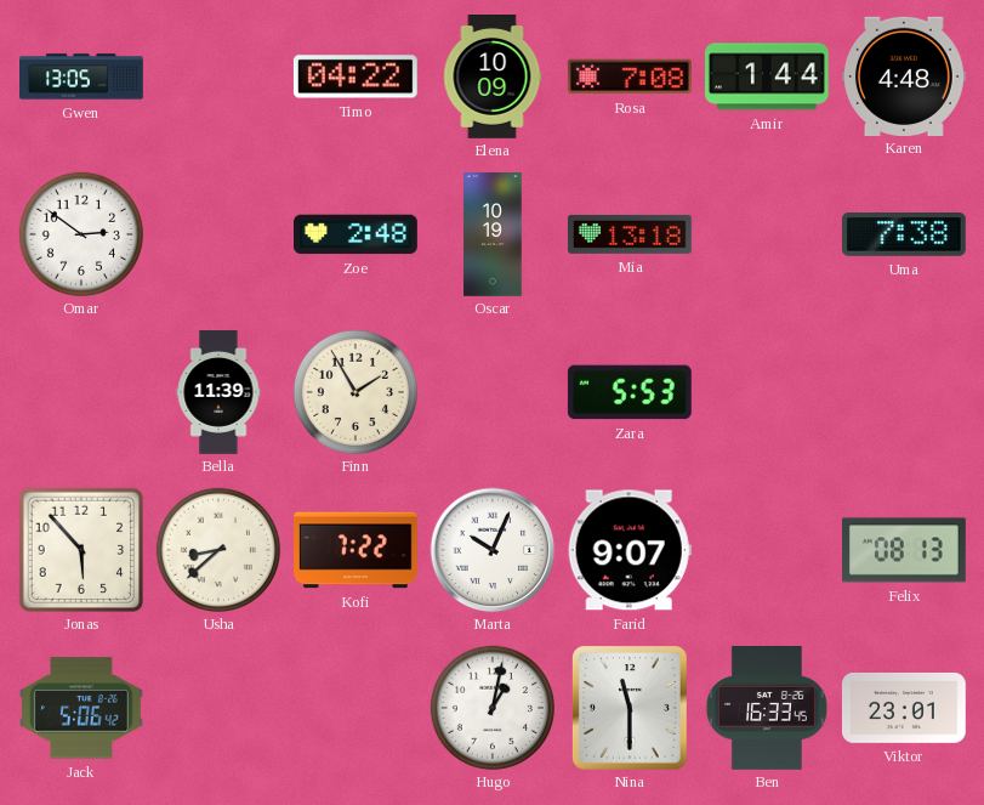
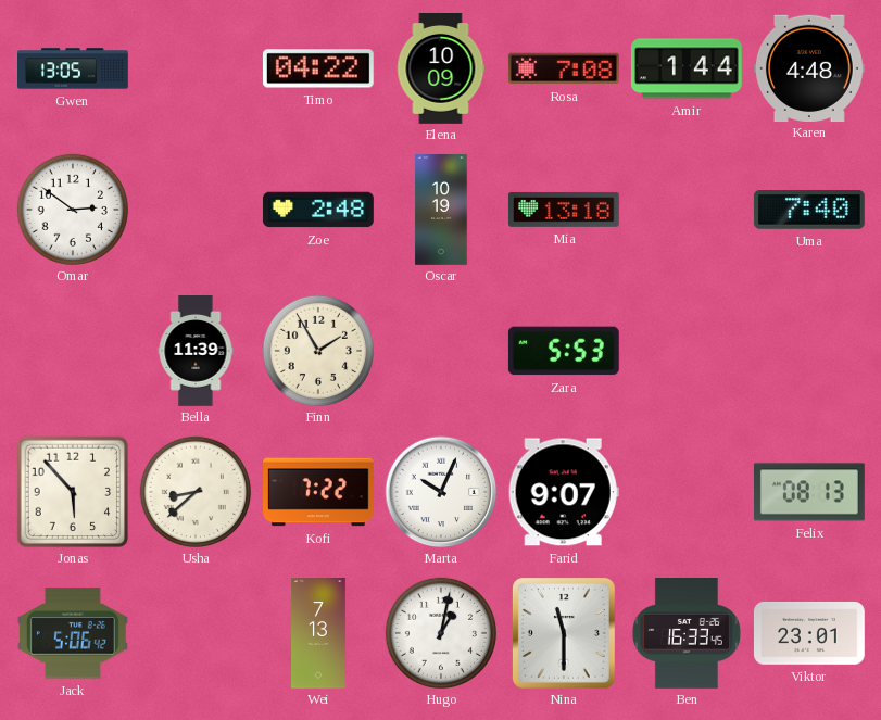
Uma: 7:38 -> 7:40 (809, 211)
Wei: none -> 7:13 (319, 634)
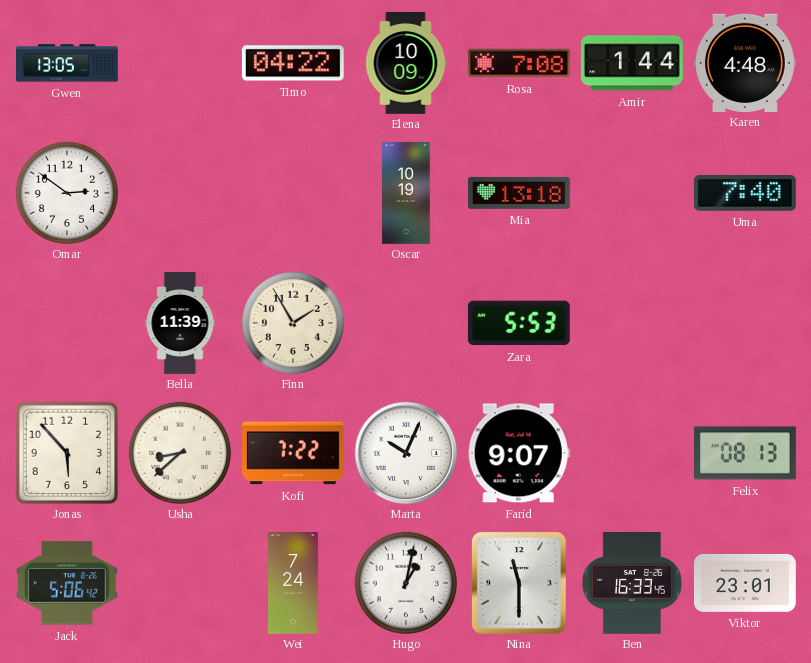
Zoe: 2:48 -> none (319, 210)
Wei: 7:13 -> 7:24 (294, 584)
